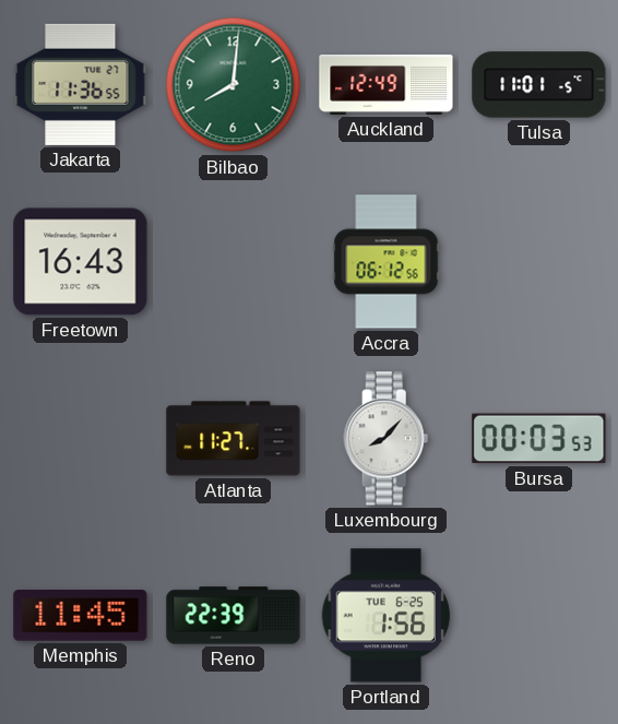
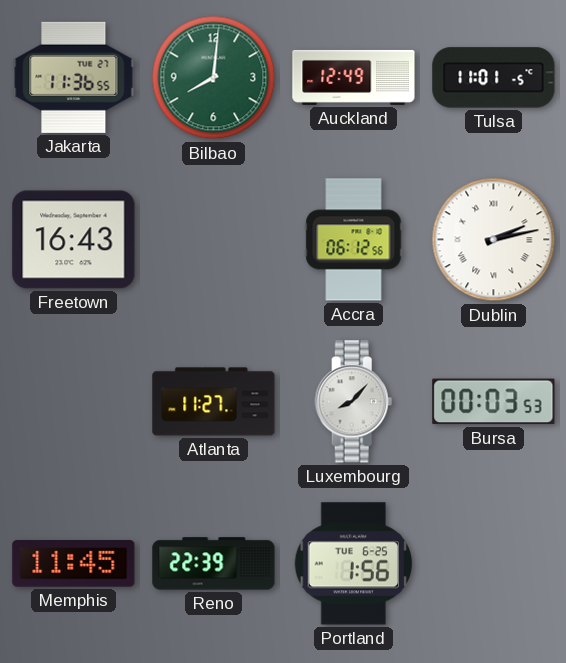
Dublin: none -> 2:13 (494, 240)
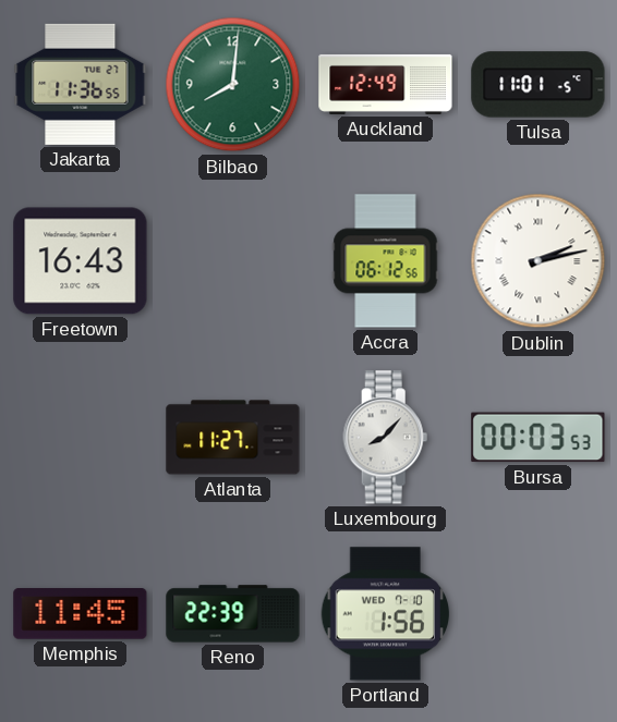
Portland date: TUE 6-25 -> WED 7-10 (386, 614)
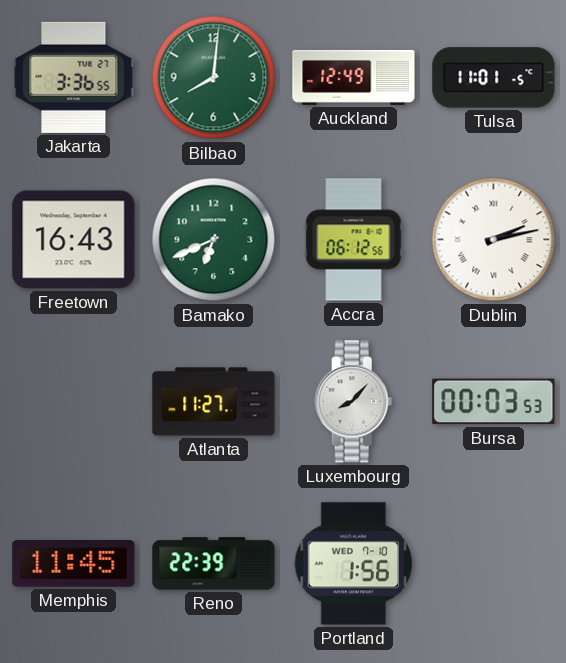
Jakarta: 11:36 -> 3:36 (74, 77)
Bamako: none -> 6:41 (214, 240)
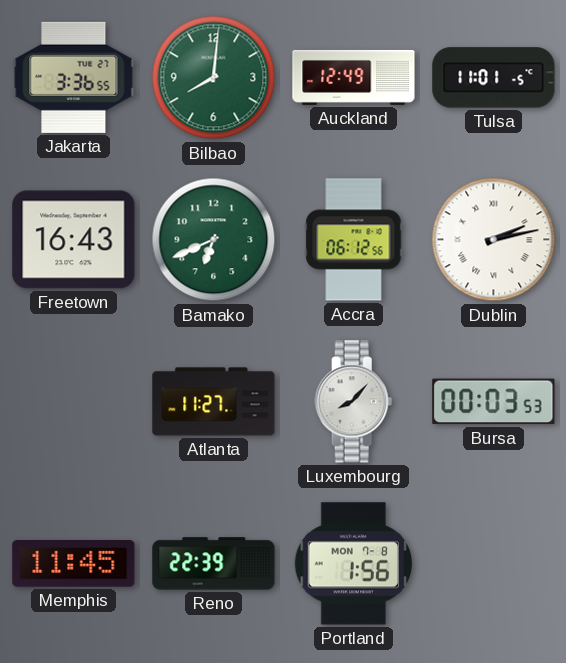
Portland date: WED 7-10 -> MON 7-8 (354, 564)
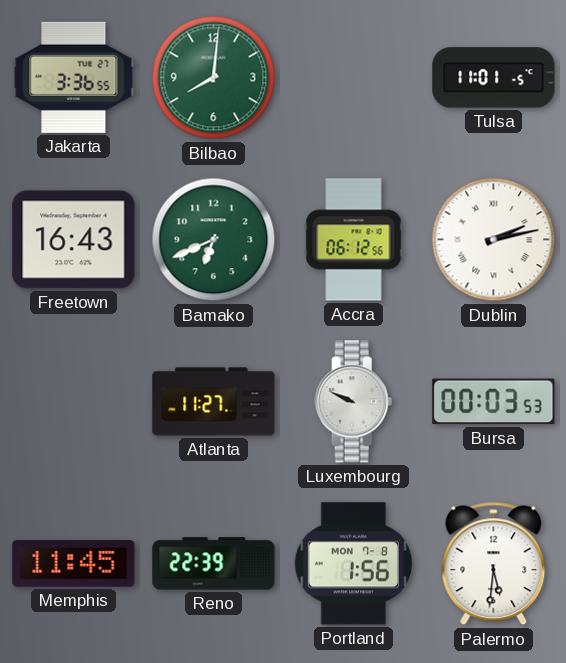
Auckland: 12:49 -> none (354, 77)
Luxembourg: 8:07 -> 9:49 (354, 402)
Palermo: none -> 5:31 (494, 564)
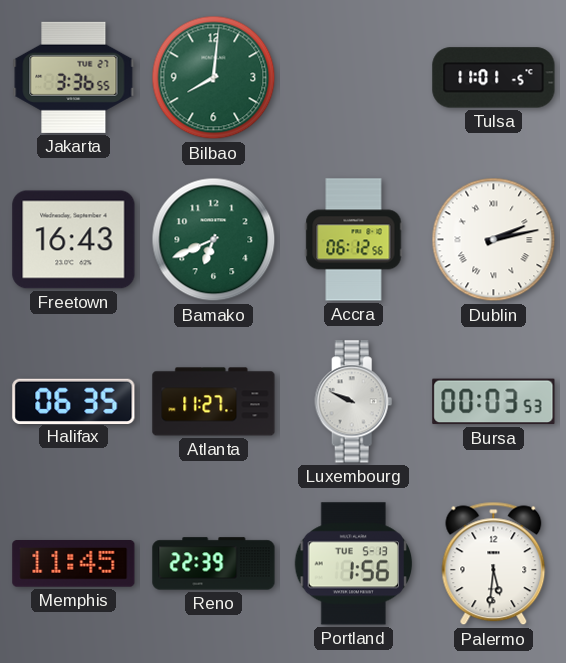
Halifax: none -> 06:35 (74, 401)
Portland date: MON 7-8 -> TUE 5-13 (354, 564)
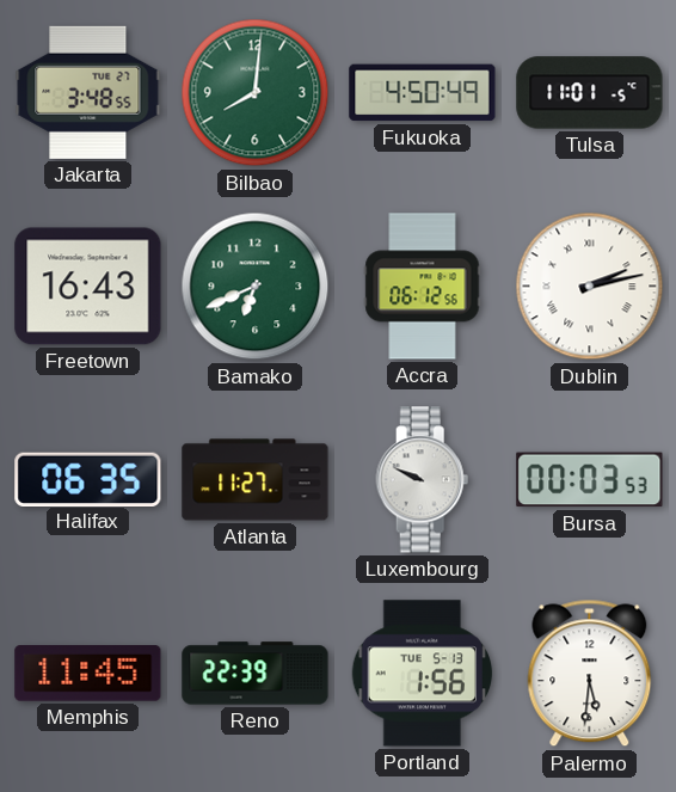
Jakarta: 3:36 -> 3:48 (88, 92)
Fukuoka: none -> 4:50 (423, 93)
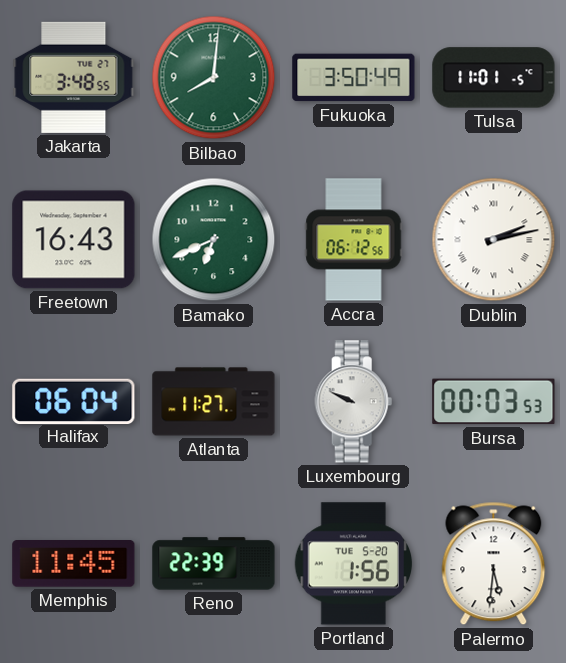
Fukuoka: 4:50 -> 3:50 (354, 78)
Halifax: 06:35 -> 06:04 (74, 401)
Portland date: TUE 5-13 -> TUE 5-20 (354, 564)
